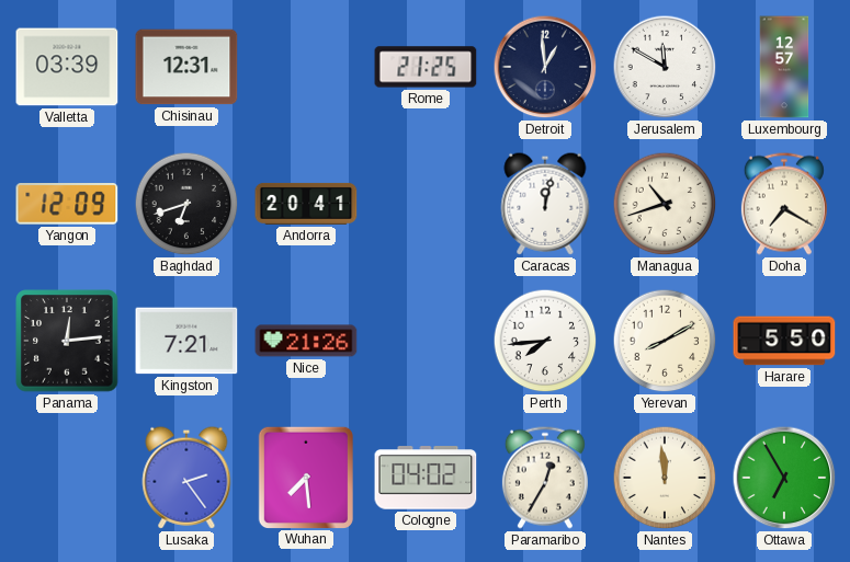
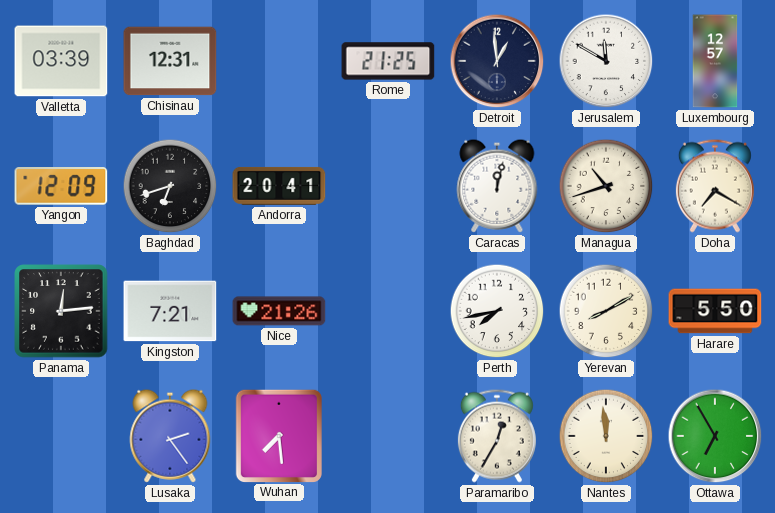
Perth: 7:44 -> 7:43 (497, 311)
Cologne: 04:02 -> none (426, 478)
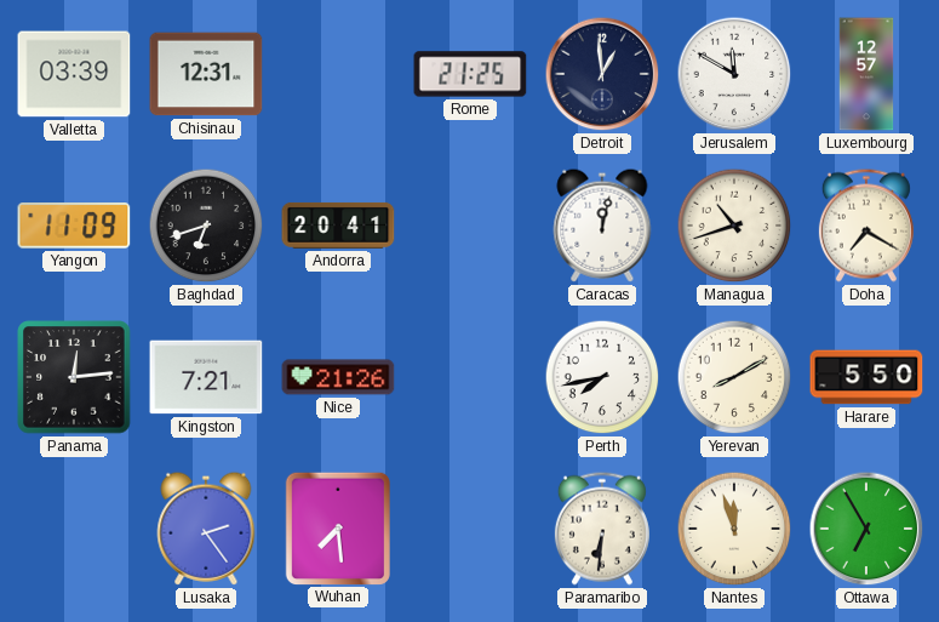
Yangon: 12:09 -> 11:09 (74, 226)
Paramaribo: 12:35 -> 6:31 (602, 529)
Nantes: 11:59 -> 11:57 (734, 529)
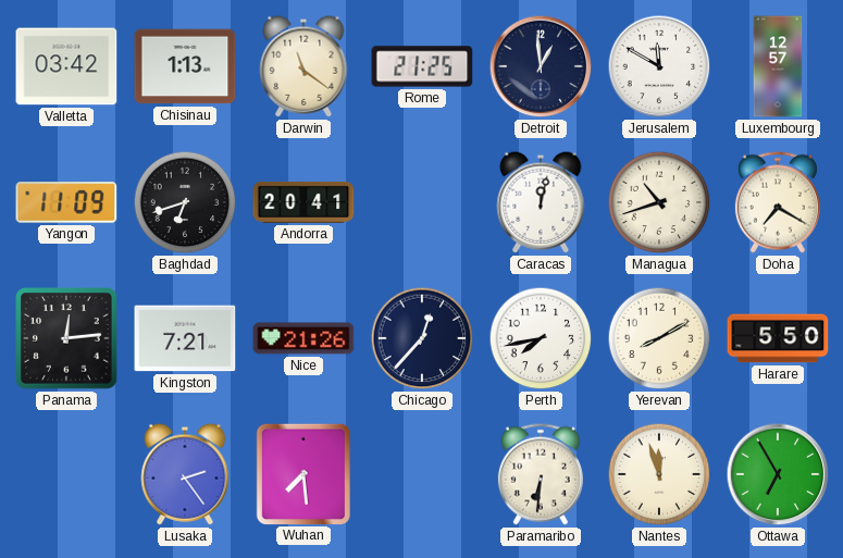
Valletta: 03:39 -> 03:42 (66, 66)
Chisinau: 12:31 -> 1:13 (185, 66)
Darwin: none -> 11:21 (303, 66)
Chicago: none -> 12:37 (422, 338)
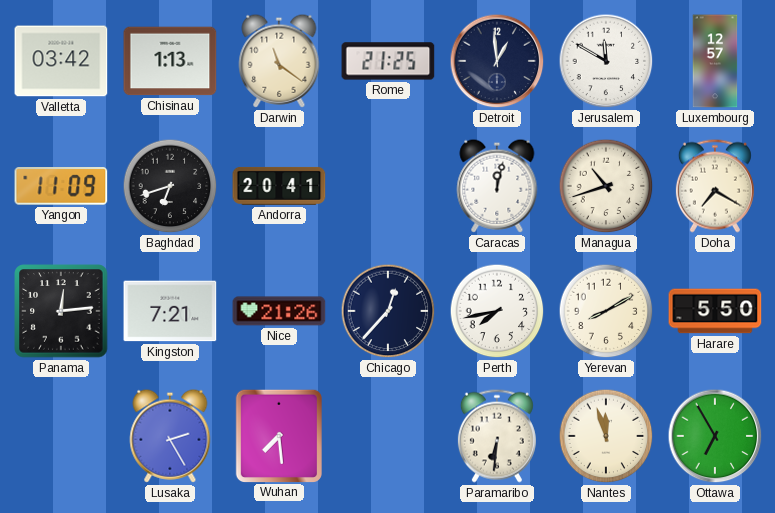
Lusaka: 2:24 -> 2:25 (170, 436)
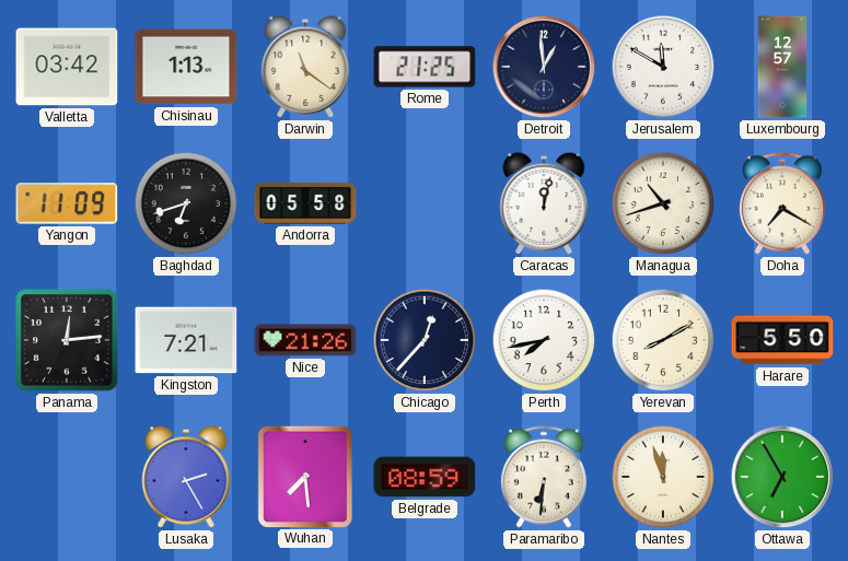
Andorra: 20:41 -> 05:58 (305, 203)
Belgrade: none -> 08:59 (425, 477)
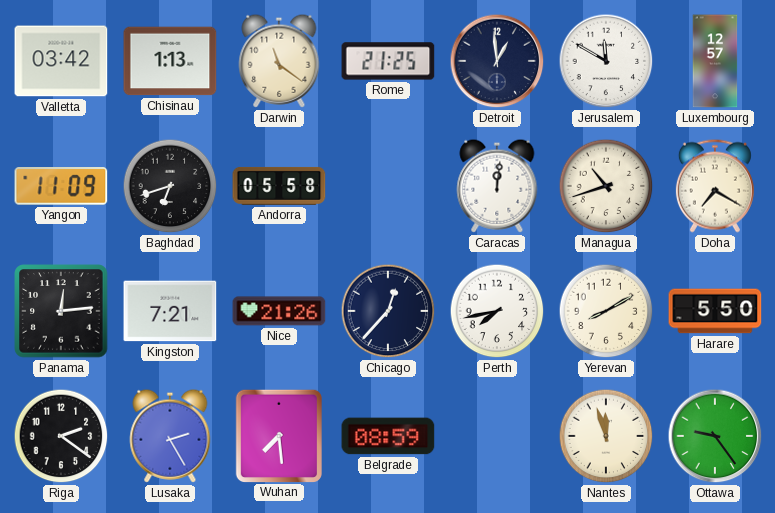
Caracas: 12:02 -> 12:01 (497, 186)
Riga: none -> 2:21 (61, 436)
Paramaribo: 6:31 -> none (544, 477)
Ottawa: 6:55 -> 9:24 (715, 436)
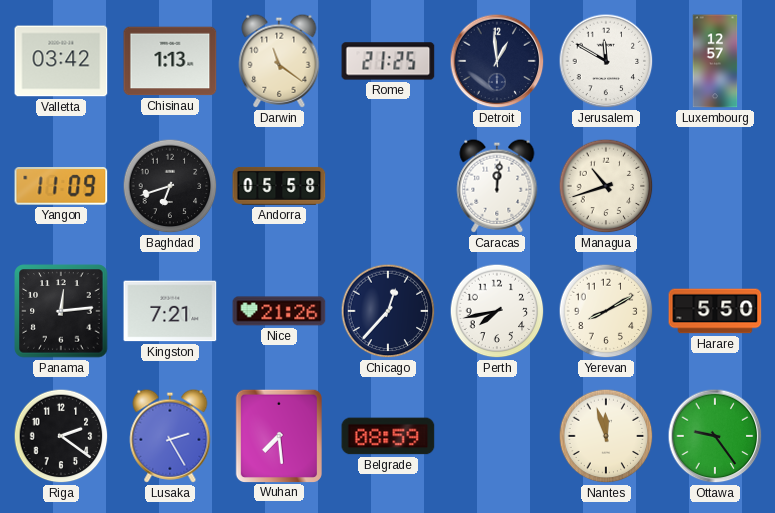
Doha: 7:20 -> none (715, 186)
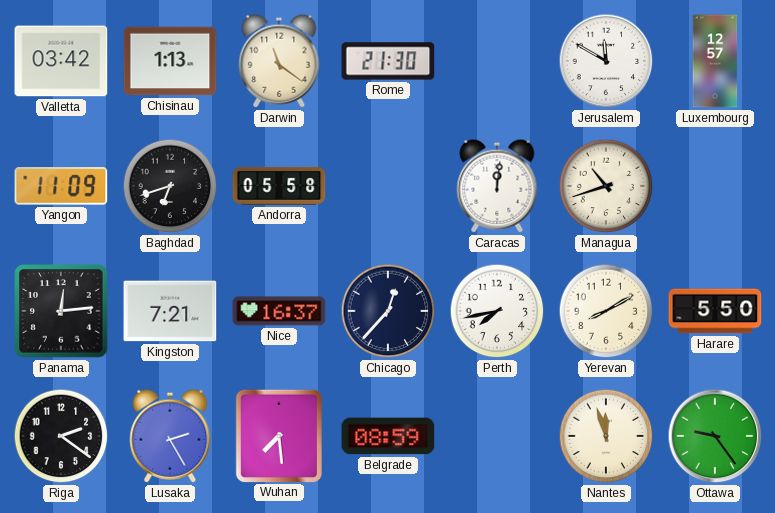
Rome: 21:25 -> 21:30 (388, 61)
Detroit: 12:59 -> none (497, 61)
Nice: 21:26 -> 16:37 (279, 311)
